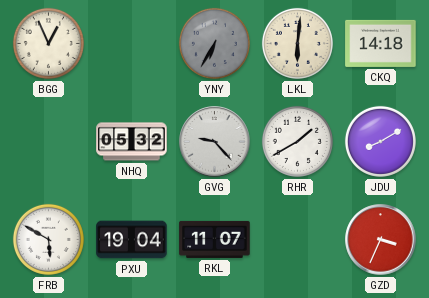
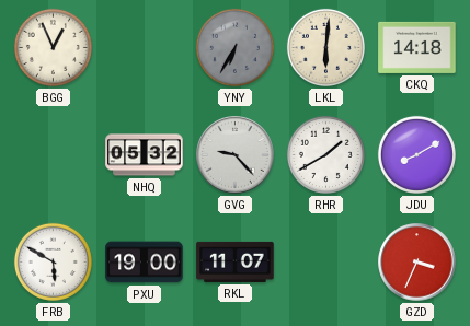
PXU: 19:04 -> 19:00 (145, 263)
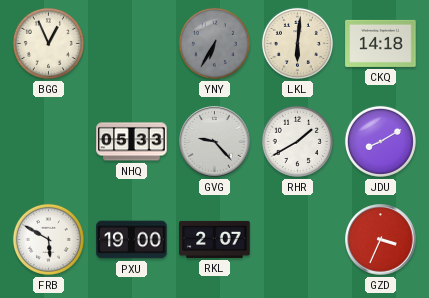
NHQ: 05:32 -> 05:33 (132, 142)
RKL: 11:07 -> 2:07 (215, 239)
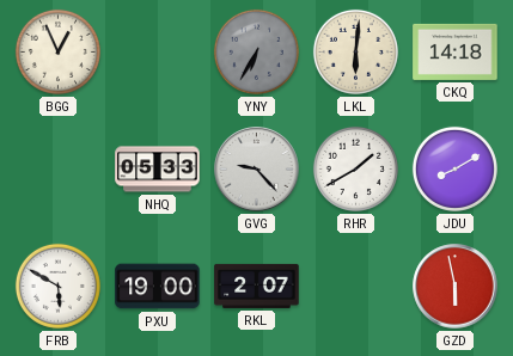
GZD: 3:34 -> 5:58 (456, 287)
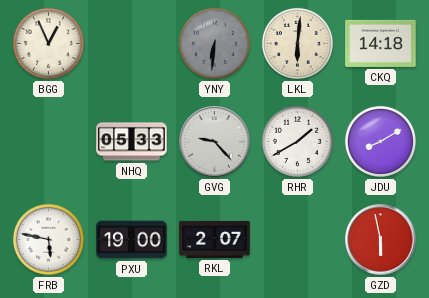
YNY: 6:35 -> 6:31 (214, 43)
FRB: 5:50 -> 5:47 (48, 239)
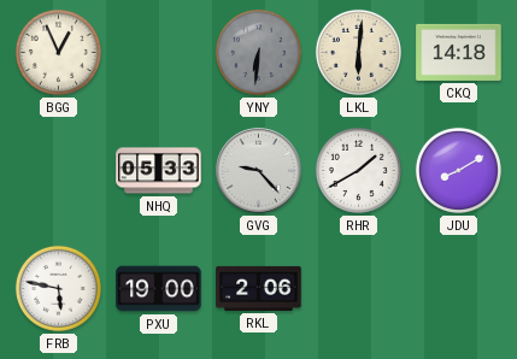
RKL: 2:07 -> 2:06 (259, 288)
GZD: 5:58 -> none (381, 240)
